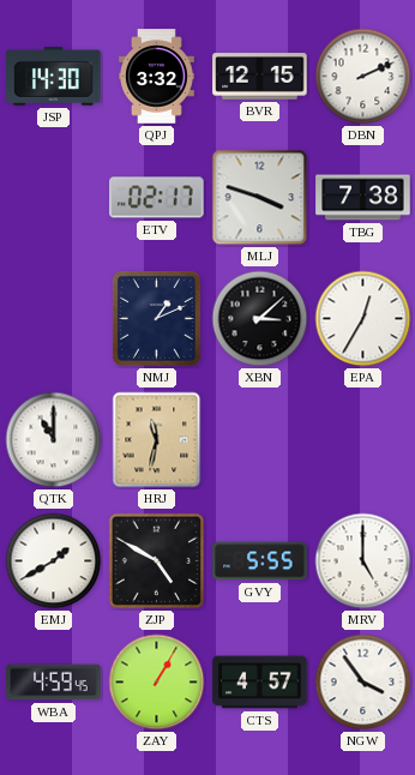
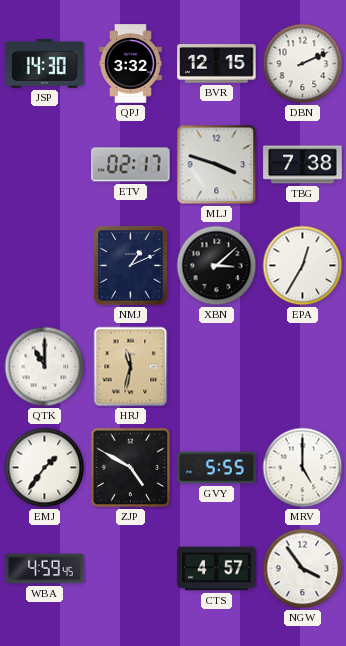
EMJ: 1:40 -> 1:36 (45, 468)
ZAY: 1:05 -> none (157, 683)
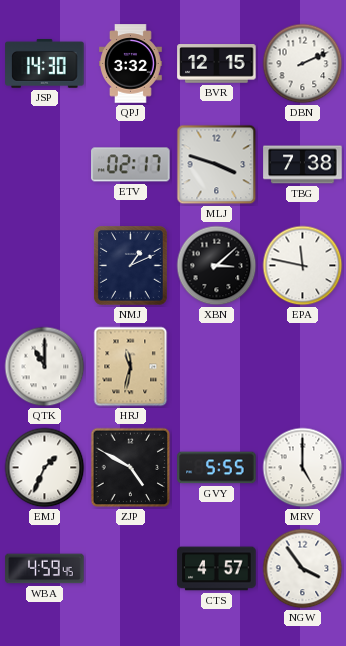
EPA: 12:35 -> 11:47 (303, 266)
EMJ: 1:36 -> 1:34 (45, 468)
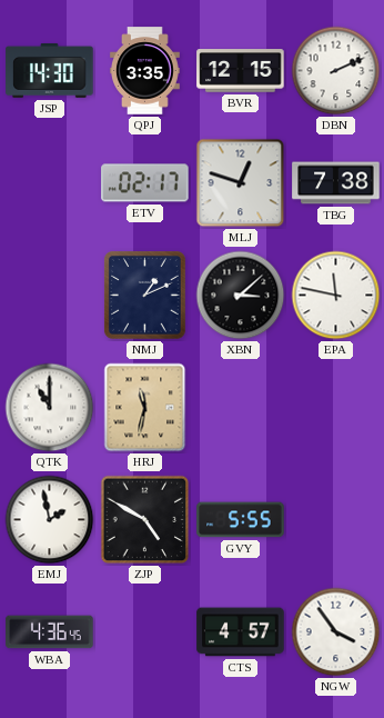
QPJ: 3:32 -> 3:35 (145, 71)
MLJ: 3:48 -> 12:48 (241, 183)
EMJ: 1:34 -> 1:58 (50, 520)
MRV: 5:00 -> none (303, 468)
WBA: 4:59 -> 4:36 (50, 632)
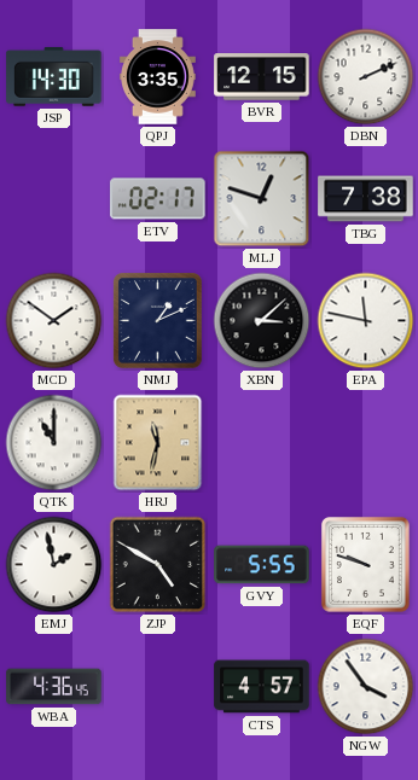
MCD: none -> 1:51 (54, 321)
EQF: none -> 9:48 (365, 565)
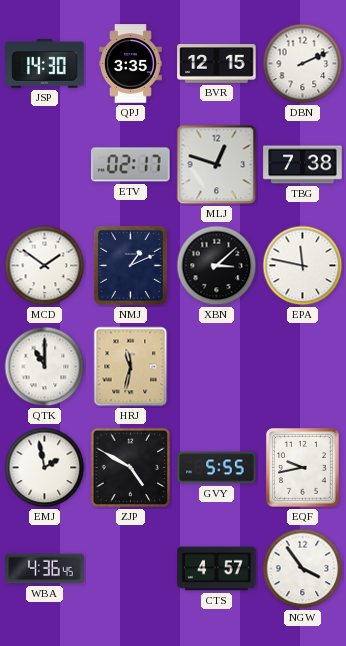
EQF: 9:48 -> 9:43 (302, 468)
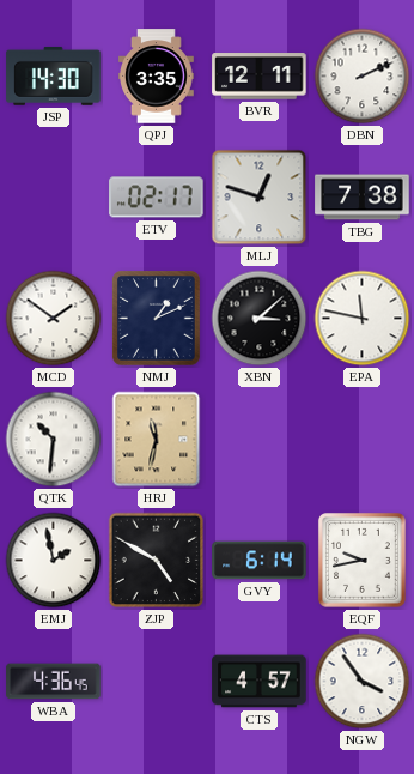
BVR: 12:15 -> 12:11 (260, 77)
QTK: 11:00 -> 10:31 (54, 440)
GVY: 5:55 -> 6:14 (260, 561)
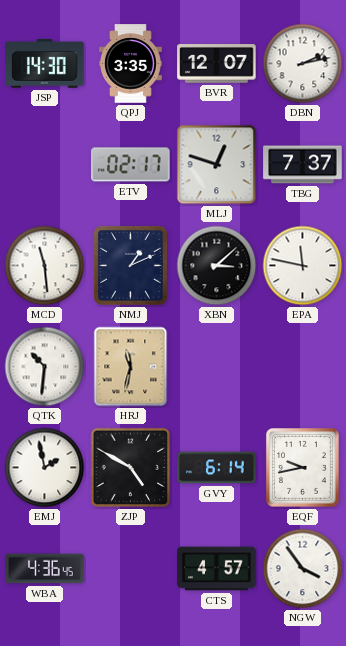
BVR: 12:11 -> 12:07 (217, 64)
DBN: 2:11 -> 2:13 (303, 64)
TBG: 7:38 -> 7:37 (303, 165)
MCD: 1:51 -> 11:29 (45, 266)
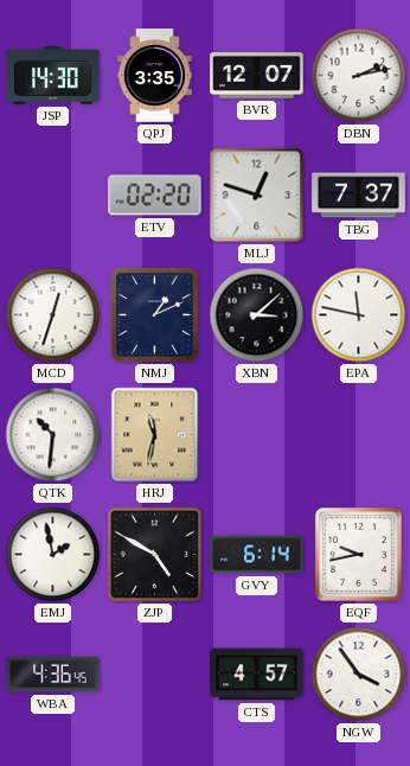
ETV: 02:17 -> 02:20 (155, 196)
MCD: 11:29 -> 12:33 (53, 315)
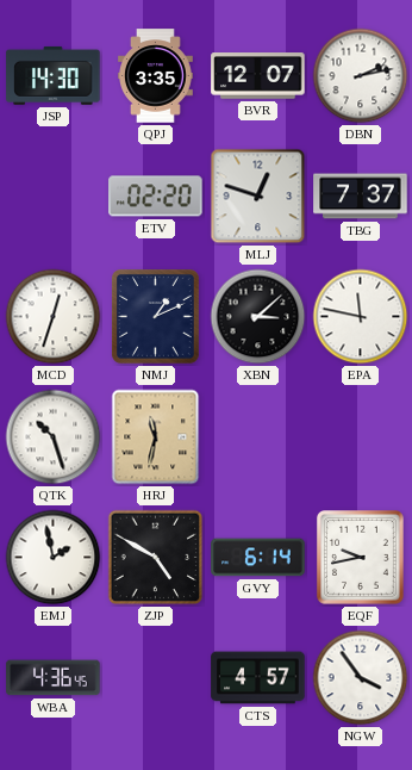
QTK: 10:31 -> 10:27 (54, 437)
